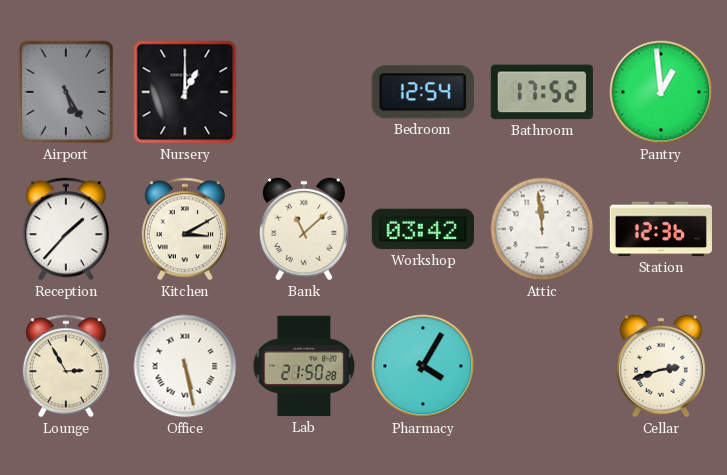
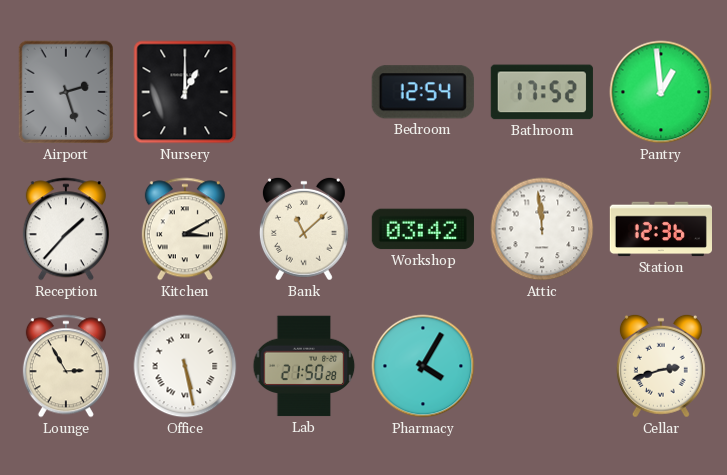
Airport: 5:25 -> 2:27 (65, 92)
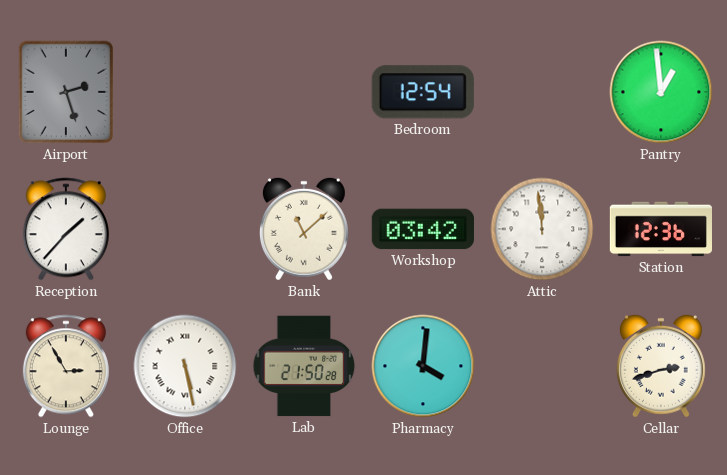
Nursery: 1:00 -> none (185, 92)
Bathroom: 17:52 -> none (542, 92)
Kitchen: 3:10 -> none (185, 229)
Pharmacy: 4:05 -> 4:01 (423, 366)
